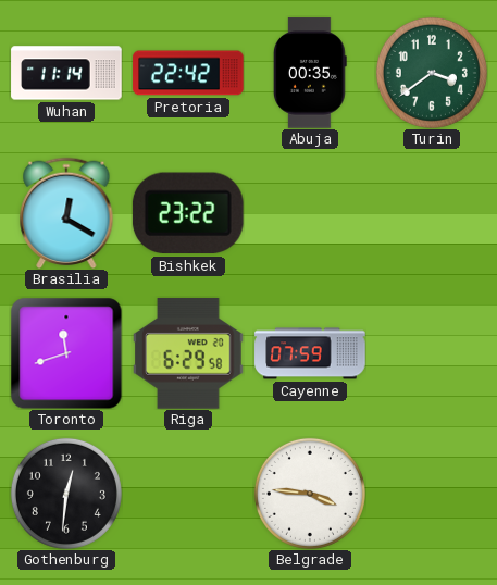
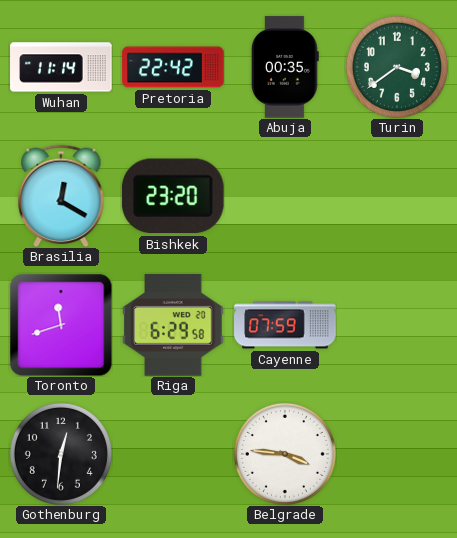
Bishkek: 23:22 -> 23:20 (173, 196)
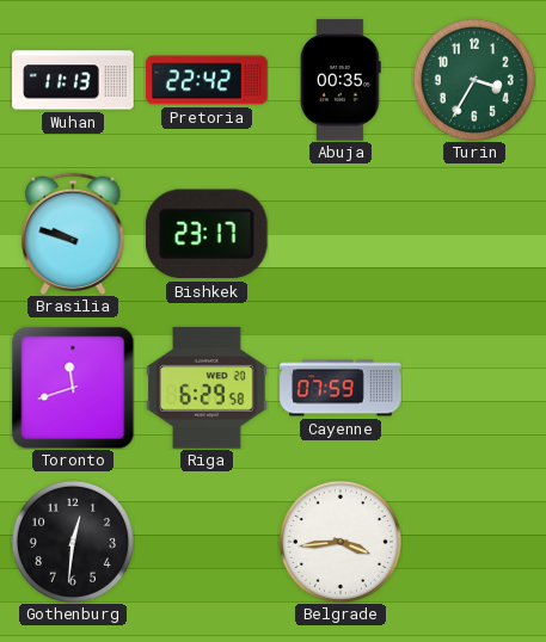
Wuhan: 11:14 -> 11:13 (73, 80)
Turin: 3:39 -> 3:35 (474, 80)
Brasilia: 12:20 -> 9:48 (73, 234)
Bishkek: 23:20 -> 23:17 (207, 234)
Belgrade: 3:46 -> 3:44 (341, 542)
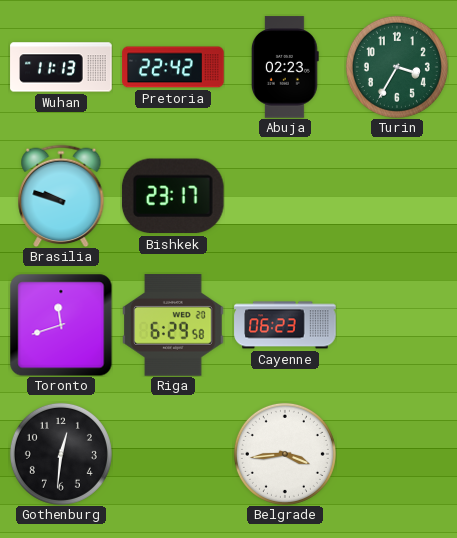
Abuja: 00:35 -> 02:23 (285, 67)
Cayenne: 07:59 -> 06:23 (285, 325)
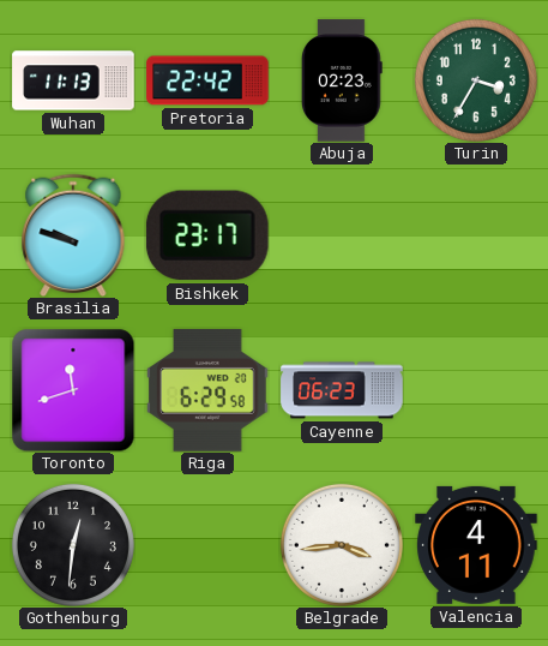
Valencia: none -> 4:11 (476, 545)
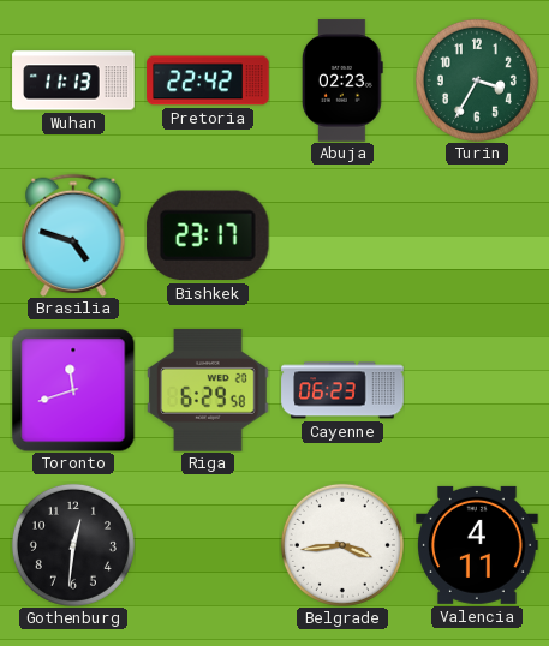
Brasilia: 9:48 -> 4:48 (73, 235)
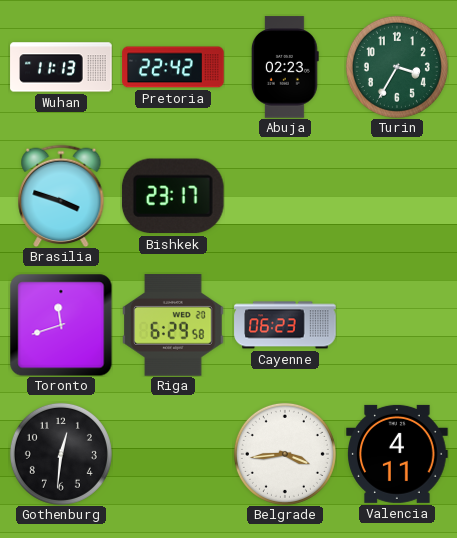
Brasilia: 4:48 -> 3:48 (61, 196)
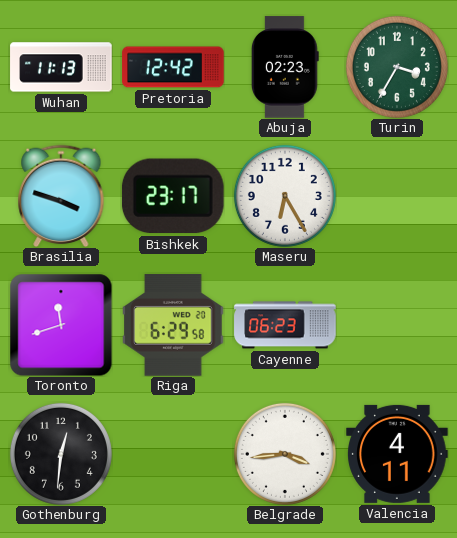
Pretoria: 22:42 -> 12:42 (173, 67)
Maseru: none -> 6:25 (285, 196)
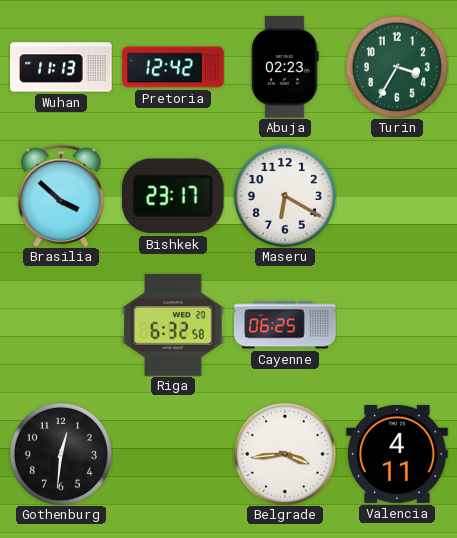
Brasilia: 3:48 -> 3:52 (61, 196)
Maseru: 6:25 -> 6:20 (285, 196)
Toronto: 11:42 -> none (61, 325)
Riga: 6:29 -> 6:32 (173, 325)
Cayenne: 06:23 -> 06:25 (285, 325)
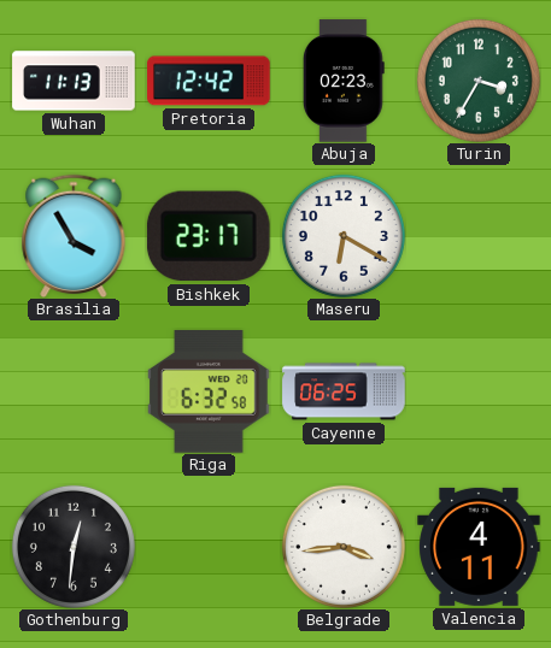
Brasilia: 3:52 -> 3:55 (74, 236)
